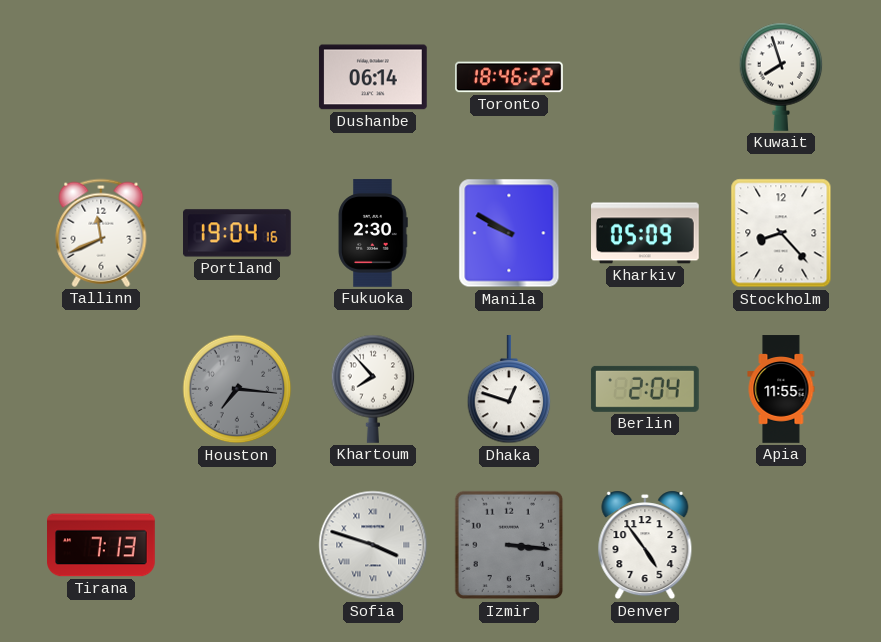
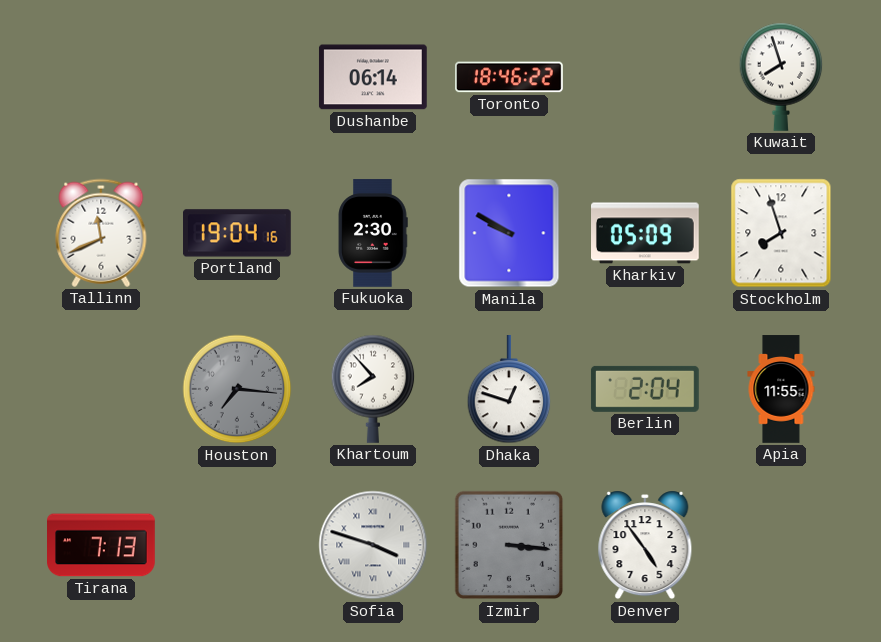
Stockholm: 8:23 -> 7:57 (781, 233)
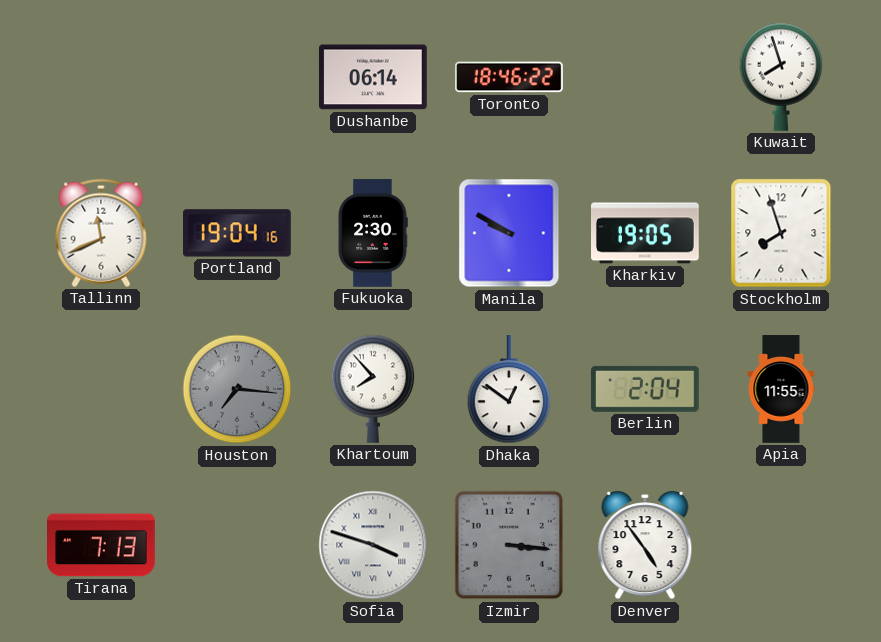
Kharkiv: 05:09 -> 19:05 (646, 233)
Dhaka: 12:48 -> 12:51 (509, 390)
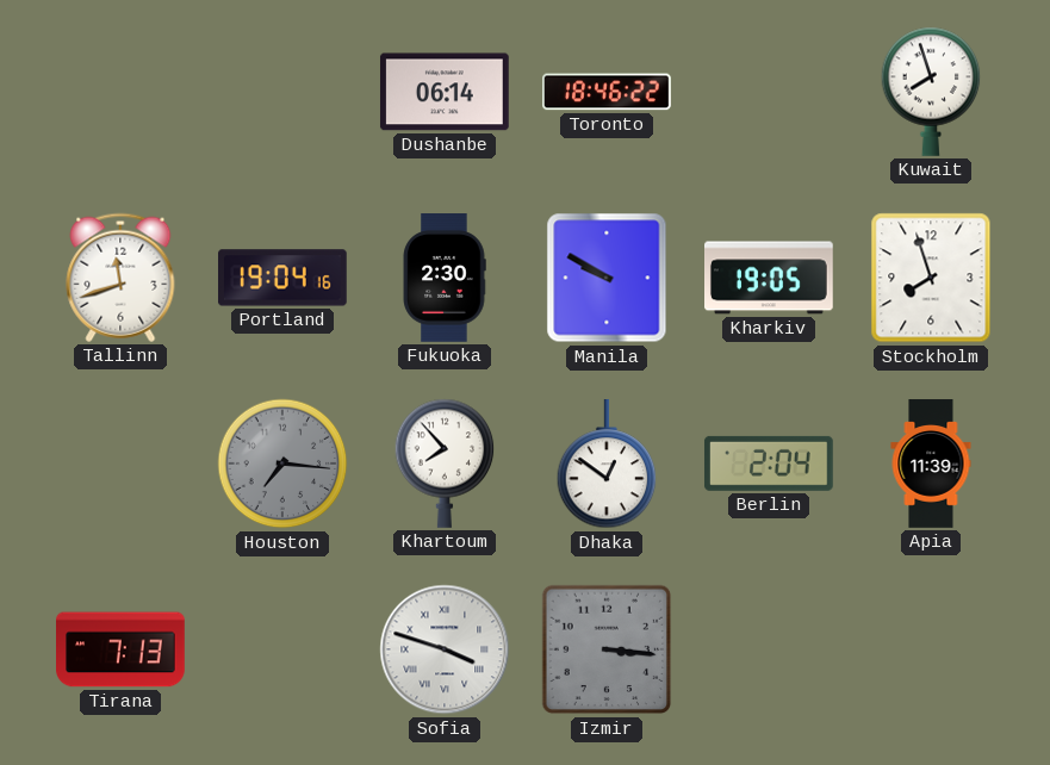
Tallinn: 11:41 -> 11:42 (120, 278)
Apia: 11:55 -> 11:39 (931, 464)
Denver: 4:54 -> none (645, 545)
